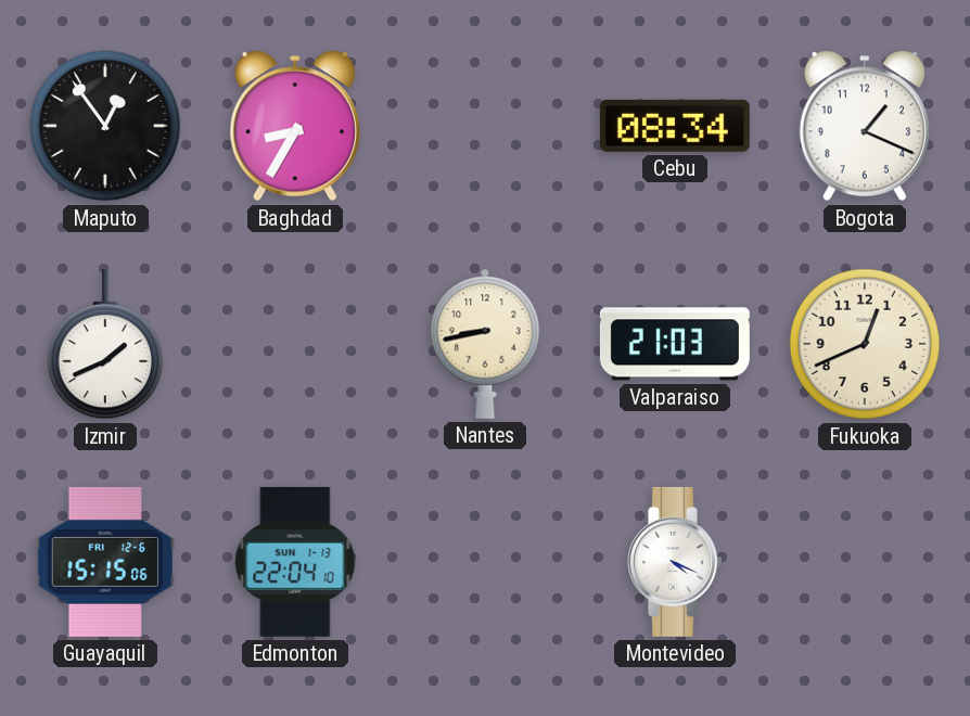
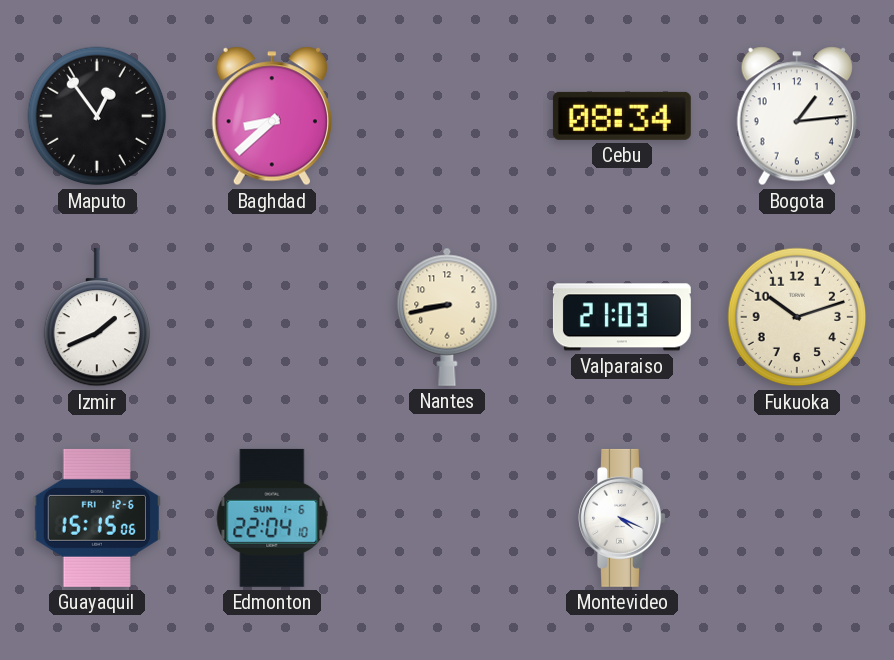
Baghdad: 8:35 -> 8:38 (271, 116)
Bogota: 1:19 -> 1:14 (796, 116)
Fukuoka: 12:41 -> 10:12 (797, 317)
Edmonton date: SUN 1-13 -> SUN 1-6 (272, 518)
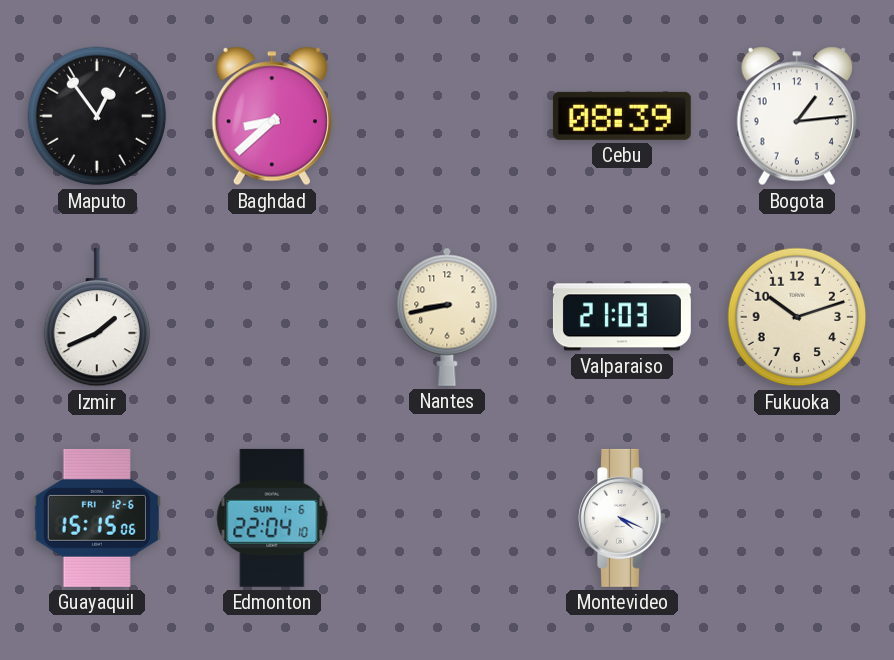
Cebu: 08:34 -> 08:39 (622, 116)
